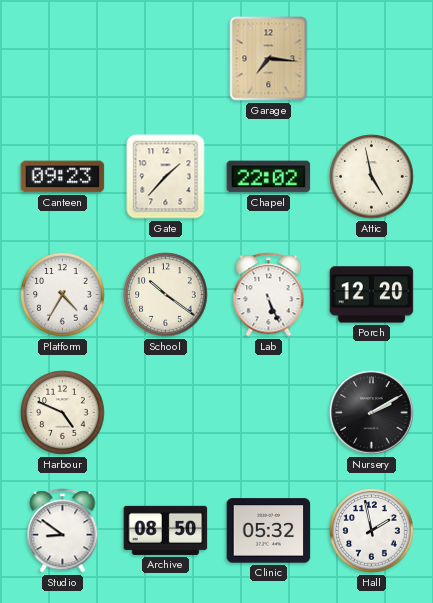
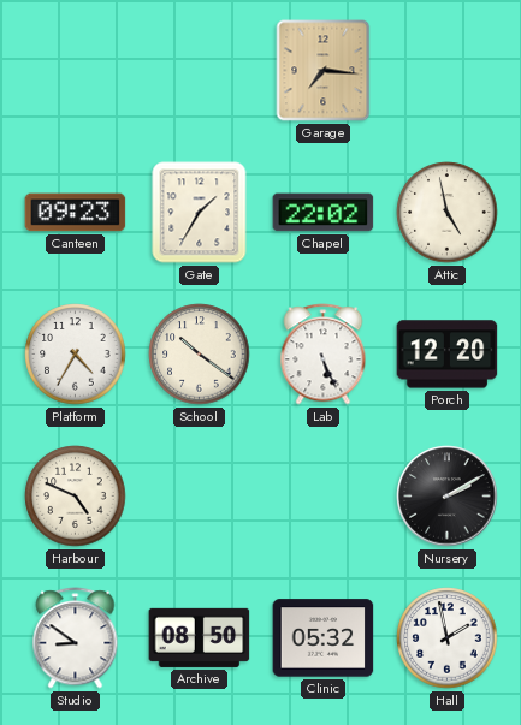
Gate: 1:37 -> 1:35 (200, 213)
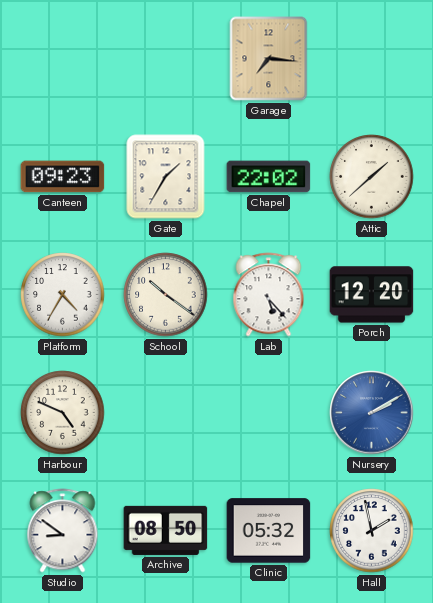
Attic: 4:58 -> 1:38 (372, 177)
Lab: 5:26 -> 5:23 (269, 295)
Nursery dial: black -> blue (372, 413)
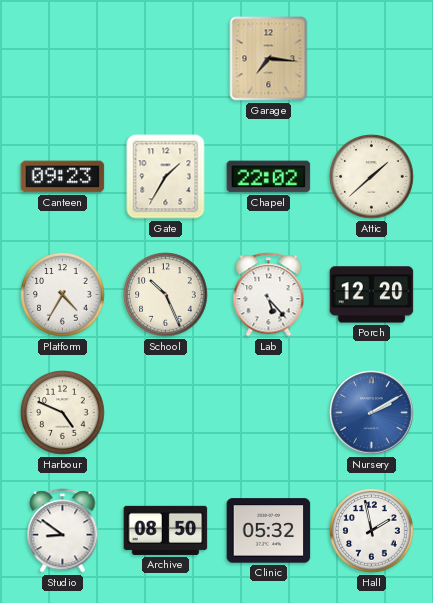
School: 10:21 -> 10:26 (166, 295)
